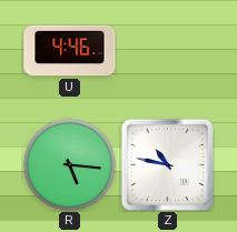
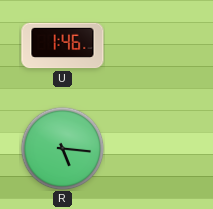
U: 4:46 -> 1:46 (63, 46)
Z: 10:47 -> none (167, 164)
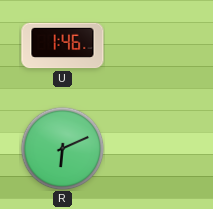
R: 5:16 -> 6:11 (62, 148)
